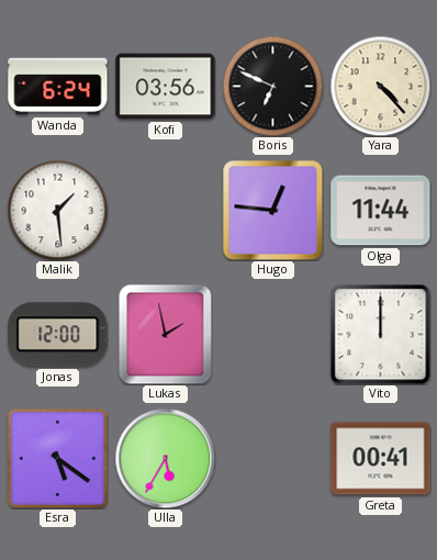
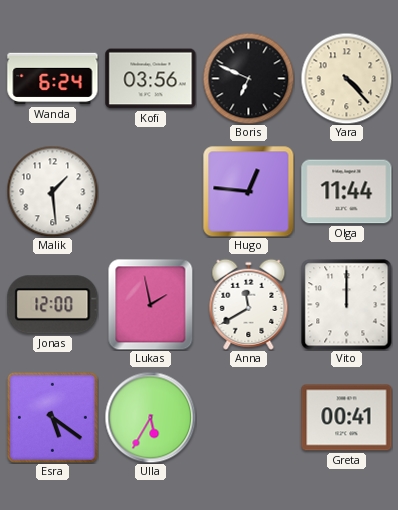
Anna: none -> 11:40 (249, 304)
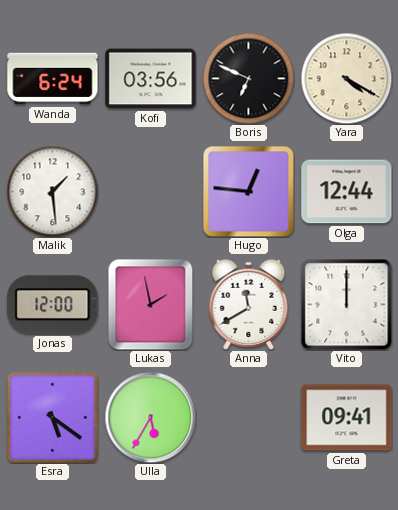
Yara: 4:23 -> 4:20 (346, 78)
Olga: 11:44 -> 12:44 (347, 192)
Greta: 00:41 -> 09:41 (347, 418)
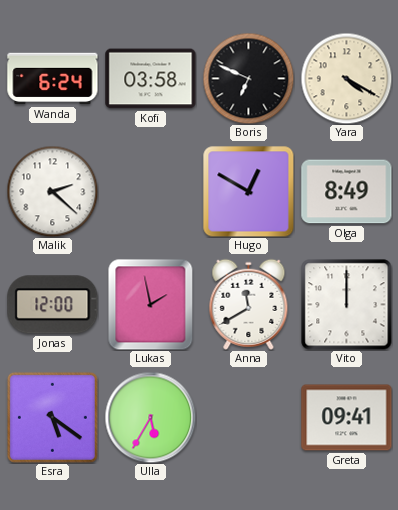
Kofi: 03:56 -> 03:58 (151, 79)
Malik: 1:29 -> 2:22 (52, 191)
Hugo: 12:46 -> 12:50 (248, 191)
Olga: 12:44 -> 8:49 (347, 192)
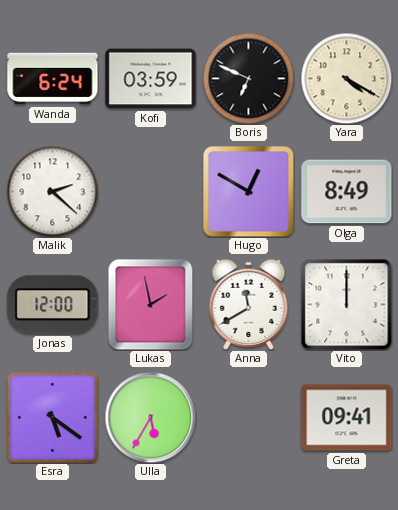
Kofi: 03:58 -> 03:59 (151, 79)
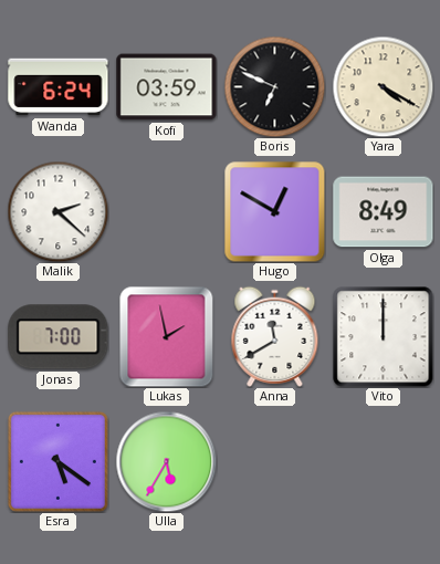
Jonas: 12:00 -> 7:00 (59, 337)
Greta: 09:41 -> none (347, 418)
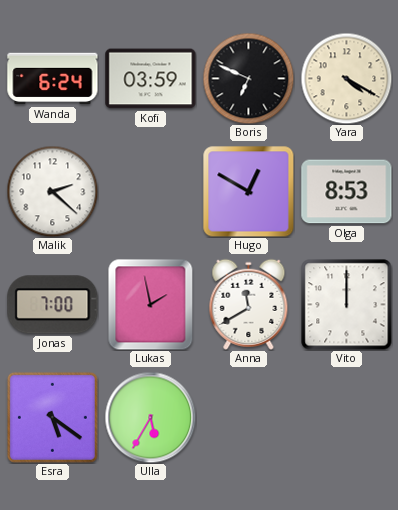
Olga: 8:49 -> 8:53 (347, 192)
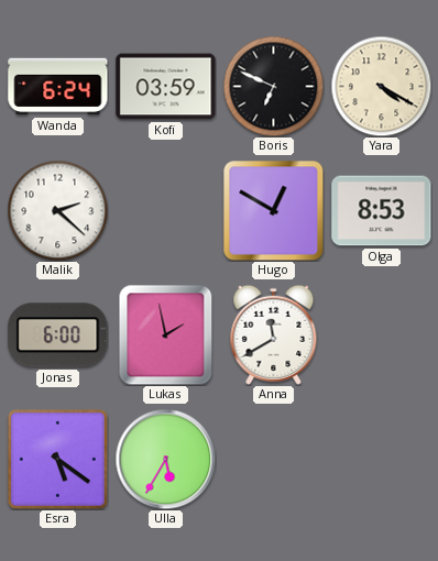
Jonas: 7:00 -> 6:00 (58, 335)
Vito: 12:00 -> none (347, 305)
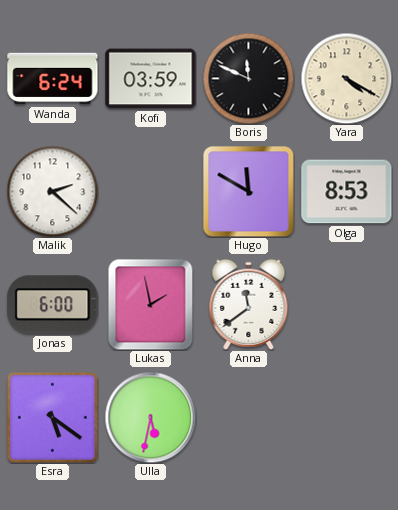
Boris: 6:49 -> 11:49 (248, 78)
Hugo: 12:50 -> 11:50 (248, 191)
Anna: 11:40 -> 11:39 (249, 304)
Ulla: 5:35 -> 5:32 (150, 417)
